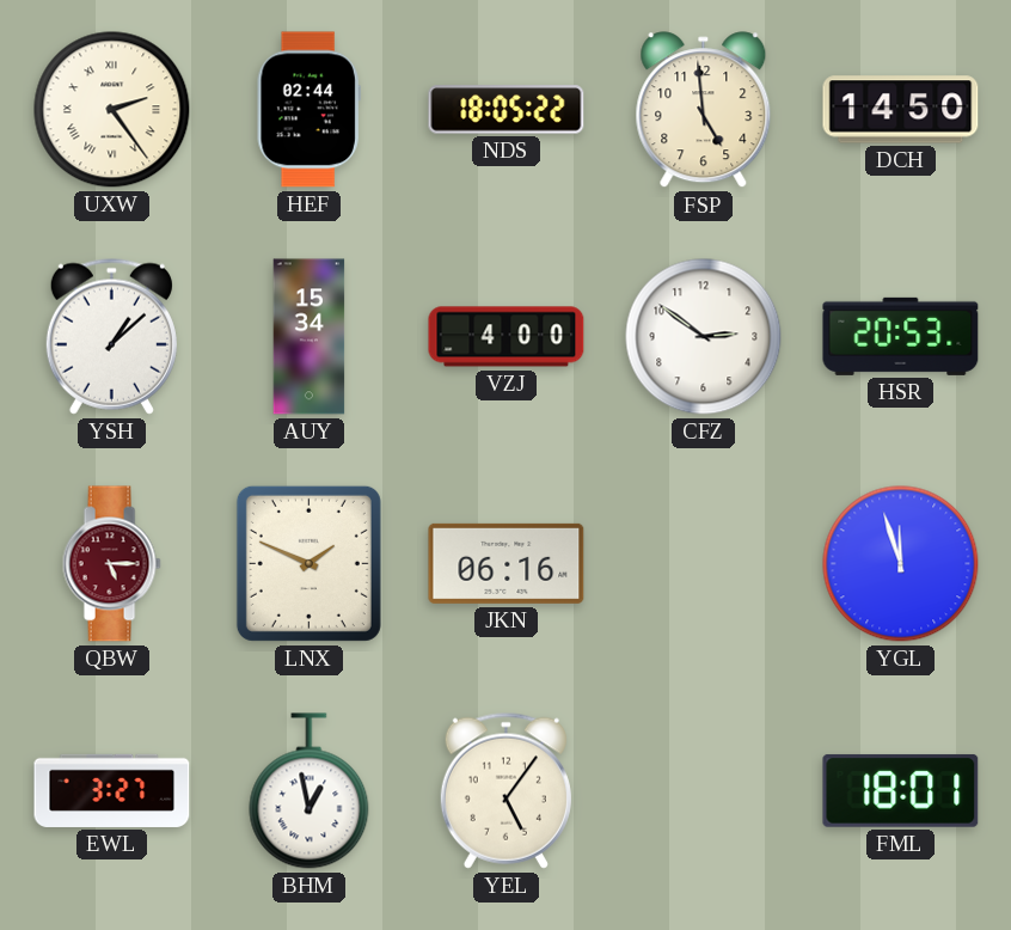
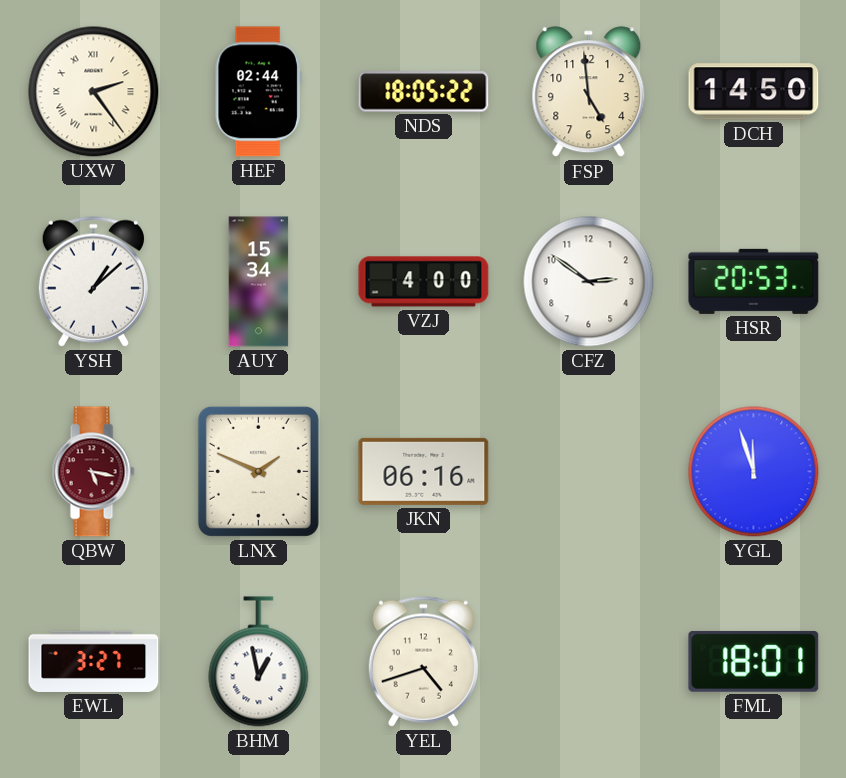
QBW: 5:15 -> 5:17 (93, 472)
YEL: 5:06 -> 4:42 (423, 661)
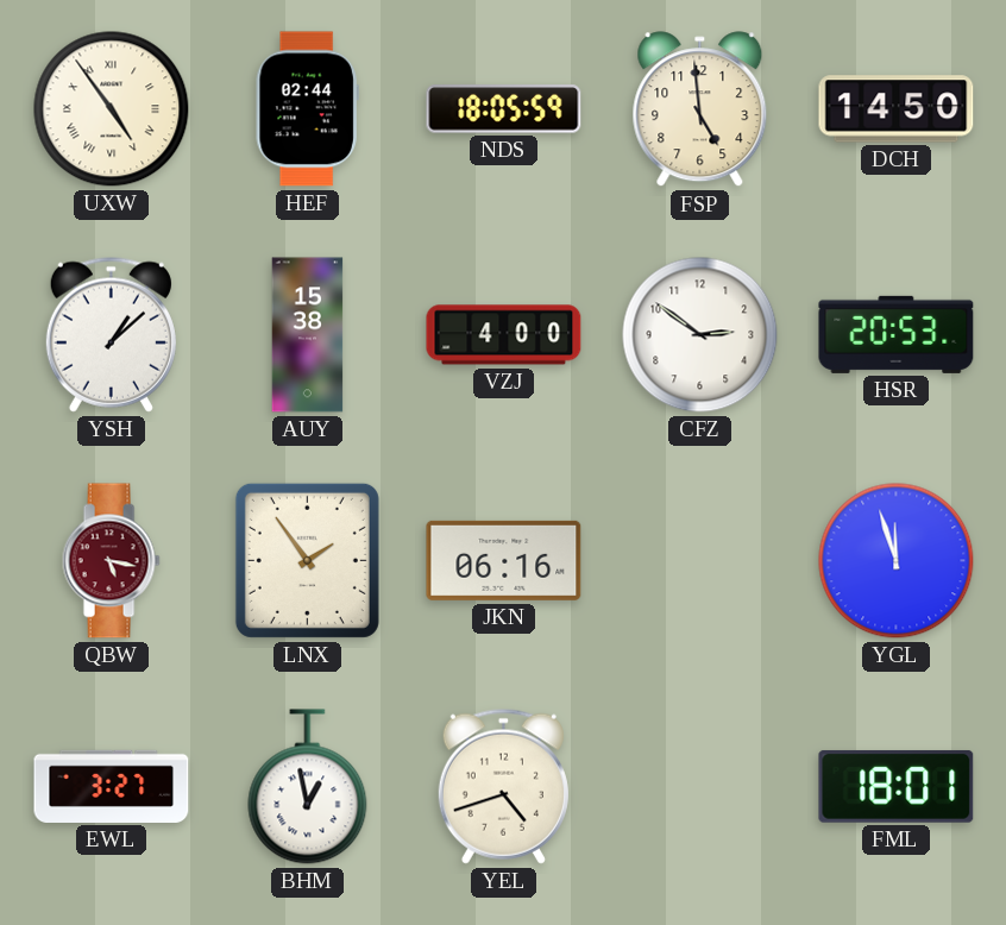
UXW: 2:24 -> 4:54 (112, 109)
NDS: 18:05:22 -> 18:05:59 (504, 109)
AUY: 15:34 -> 15:38 (308, 335)
LNX: 1:49 -> 1:54 (307, 560)
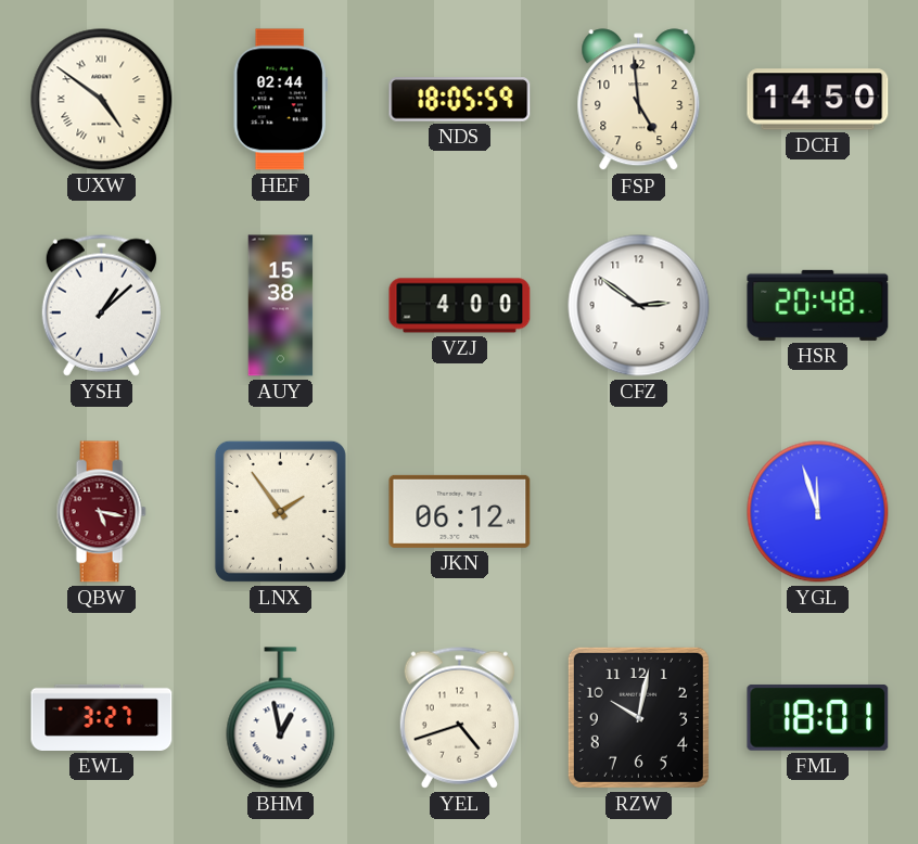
UXW: 4:54 -> 4:51 (102, 100)
HSR: 20:53 -> 20:48 (818, 305)
JKN: 06:16 -> 06:12 (460, 511)
RZW: none -> 10:02 (638, 717)
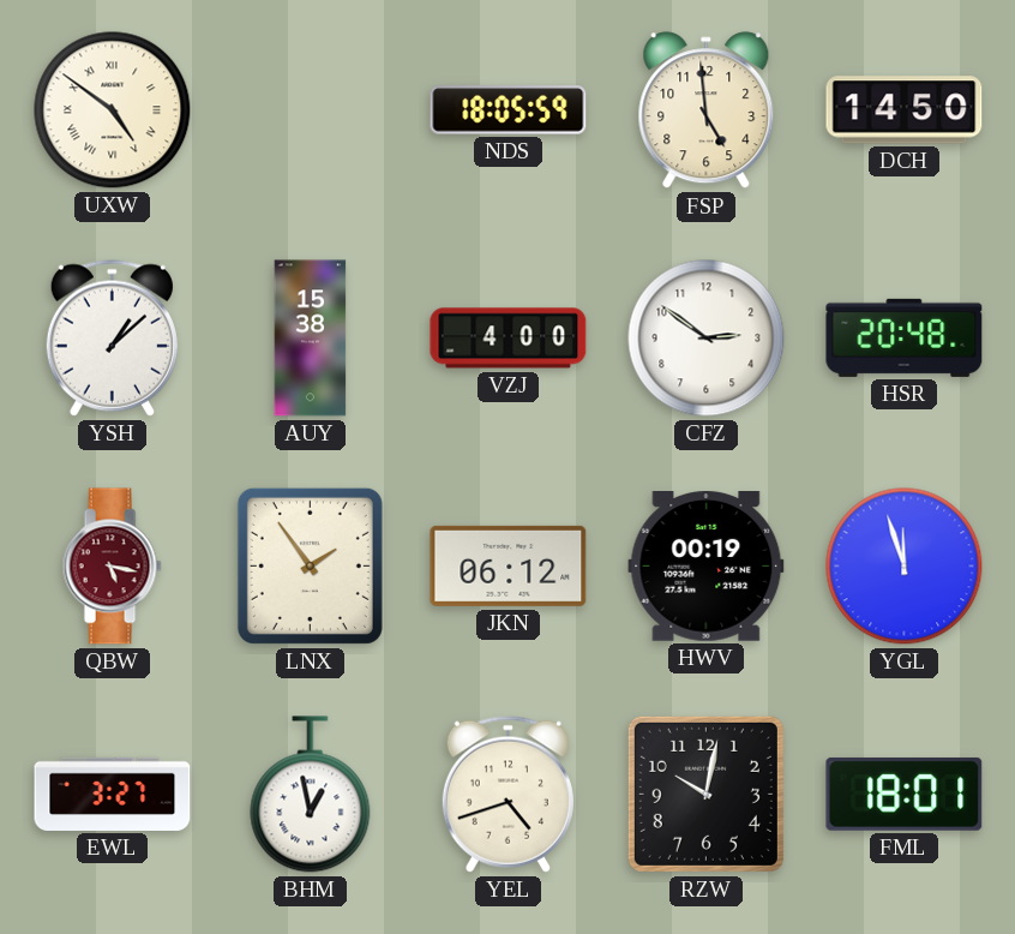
HEF: 02:44 -> none (280, 100)
HWV: none -> 00:19 (707, 567)
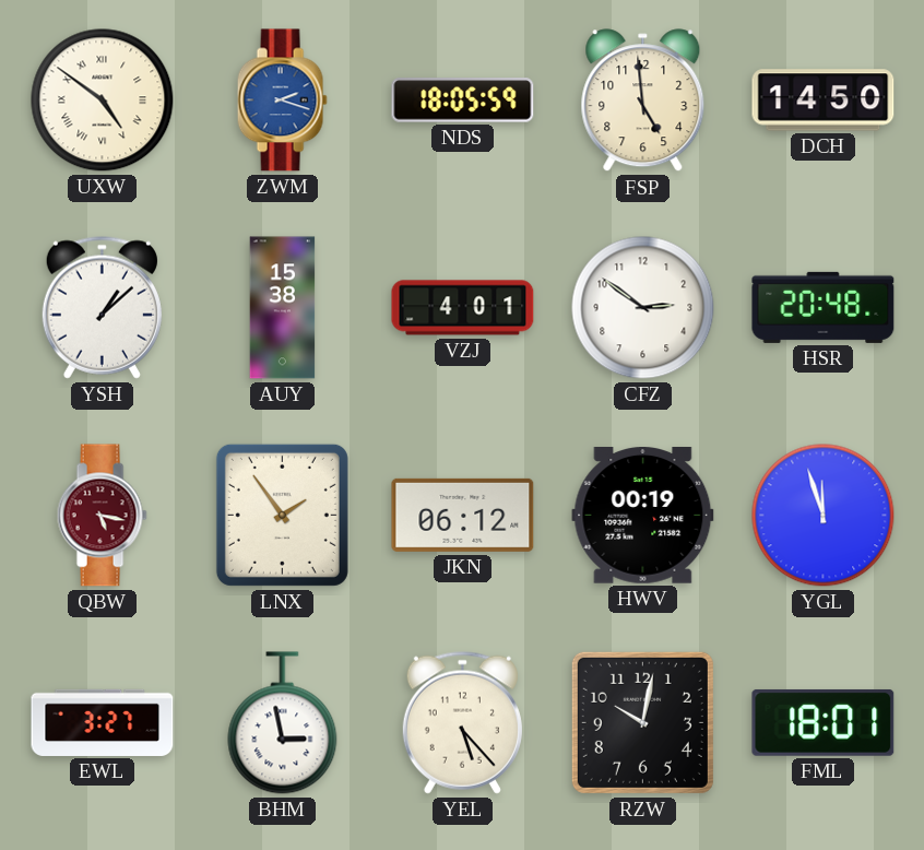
ZWM: none -> 2:18 (282, 101)
VZJ: 4:00 -> 4:01 (463, 308)
BHM: 12:58 -> 2:58 (283, 723)
YEL: 4:42 -> 5:23 (462, 722)
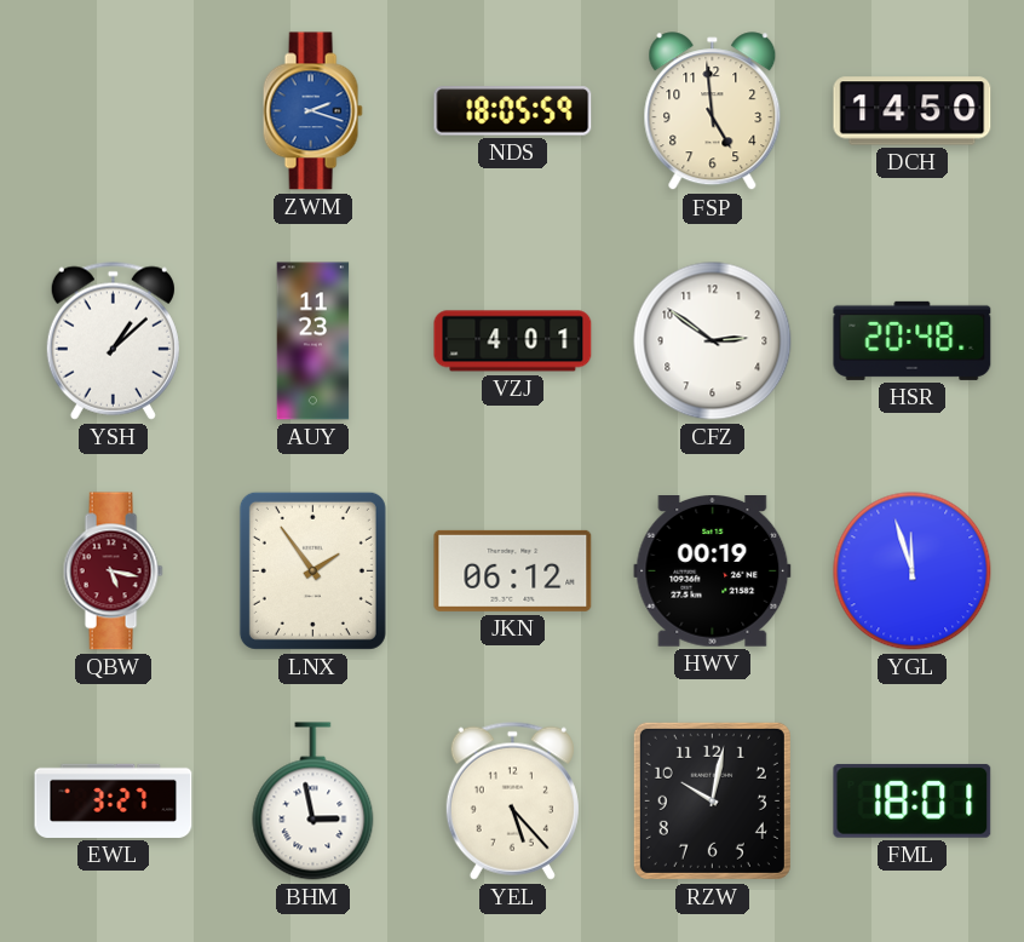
UXW: 4:51 -> none (103, 101)
AUY: 15:38 -> 11:23 (313, 341)
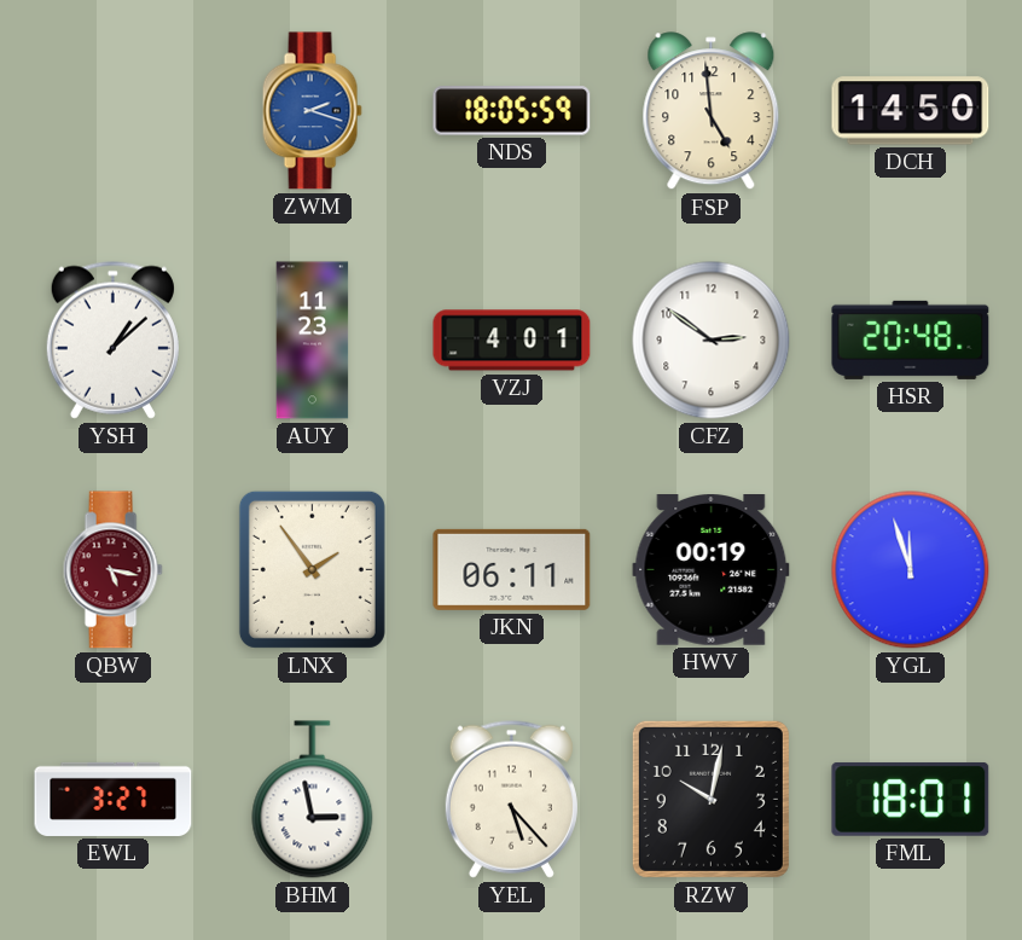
JKN: 06:12 -> 06:11 (512, 569)
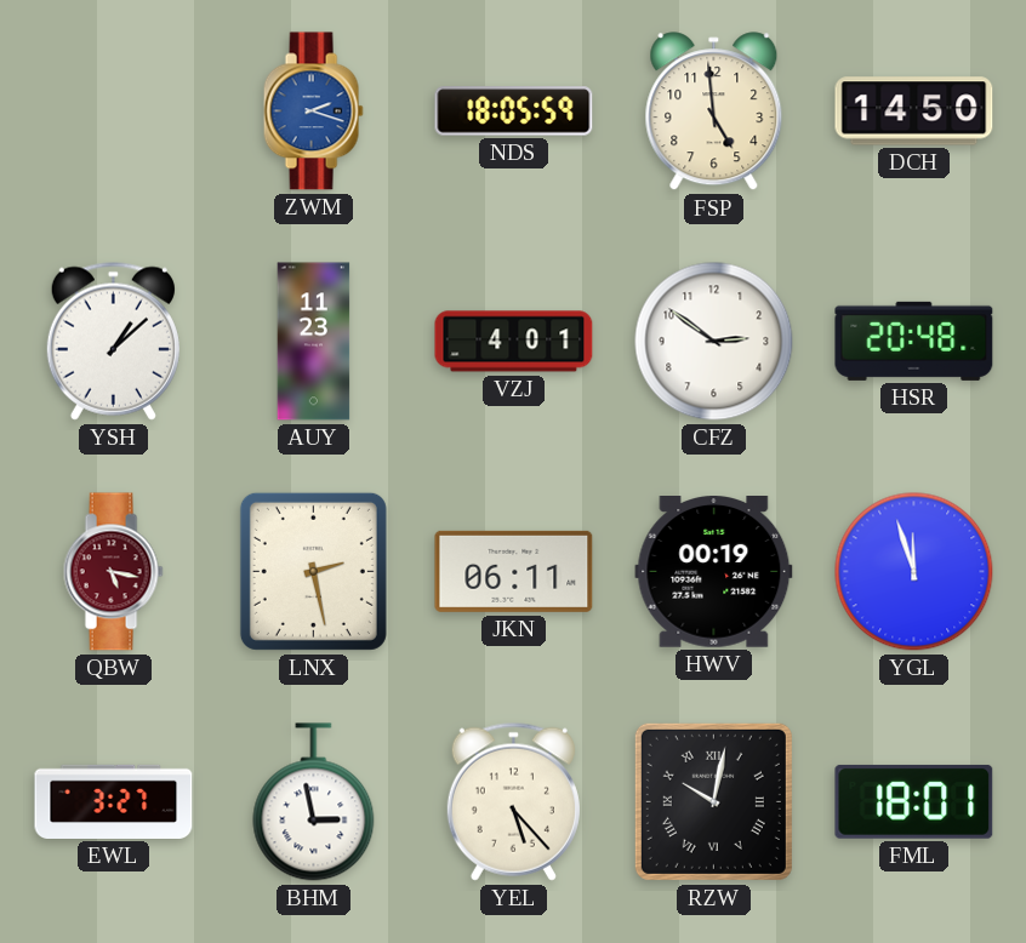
LNX: 1:54 -> 2:28 (313, 571)
RZW numerals: Arabic -> Roman (713, 801)
